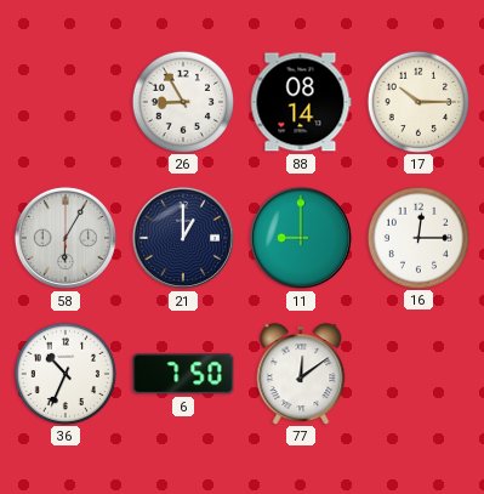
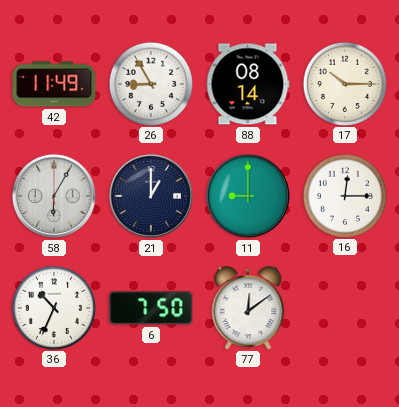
42: none -> 11:49 (54, 84)
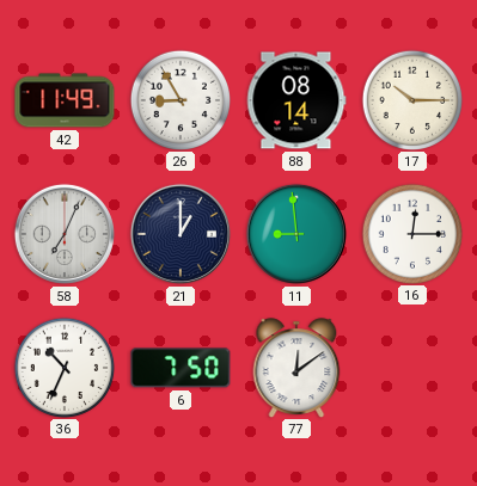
58: 6:05 -> 7:04 (65, 234)
11: 9:00 -> 8:59 (296, 234)
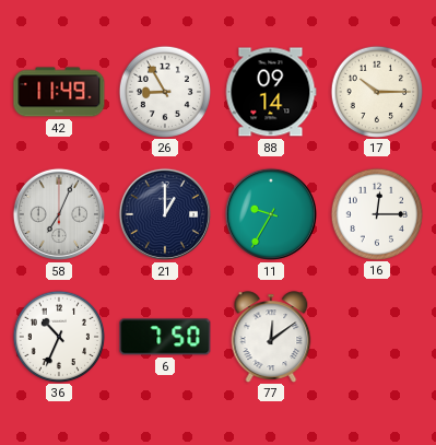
88: 08:14 -> 09:14 (271, 92)
11: 8:59 -> 9:35 (271, 214)
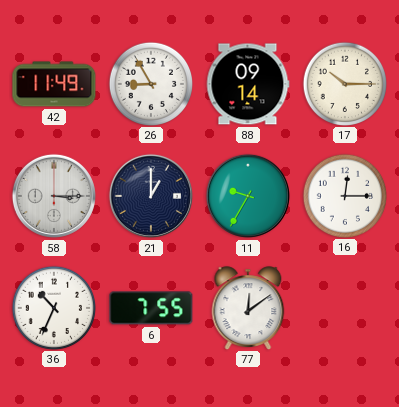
58: 7:04 -> 3:15 (54, 196)
6: 7:50 -> 7:55 (151, 308)
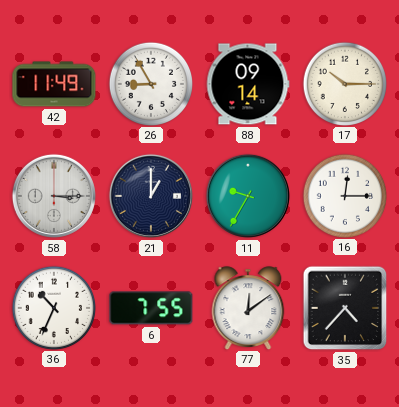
35: none -> 4:37 (345, 308)
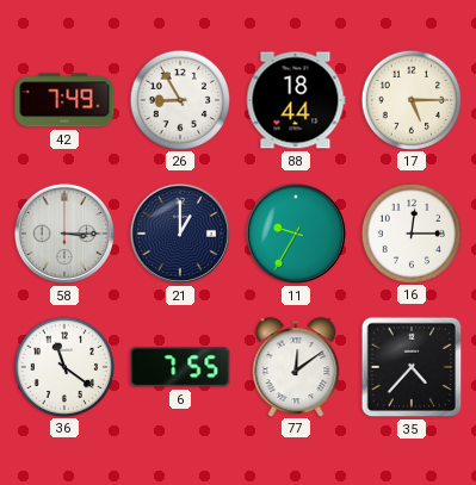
42: 11:49 -> 7:49 (64, 100)
88: 09:14 -> 18:44 (296, 100)
17: 10:15 -> 5:15 (410, 99)
36: 10:34 -> 11:21 (63, 366)
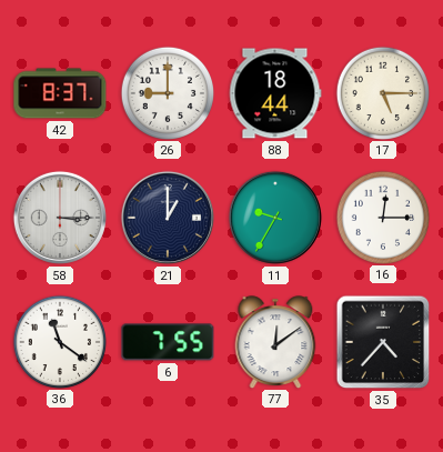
42: 7:49 -> 8:37 (60, 93)
26: 8:55 -> 9:00 (167, 92)
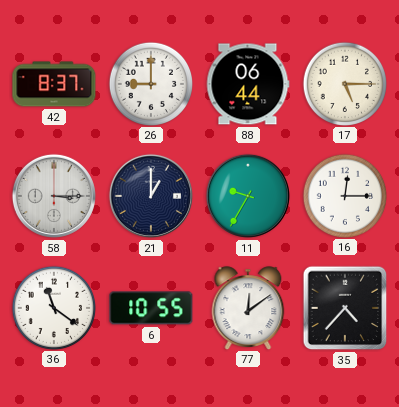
88: 18:44 -> 06:44 (248, 84)
6: 7:55 -> 10:55 (151, 308)
